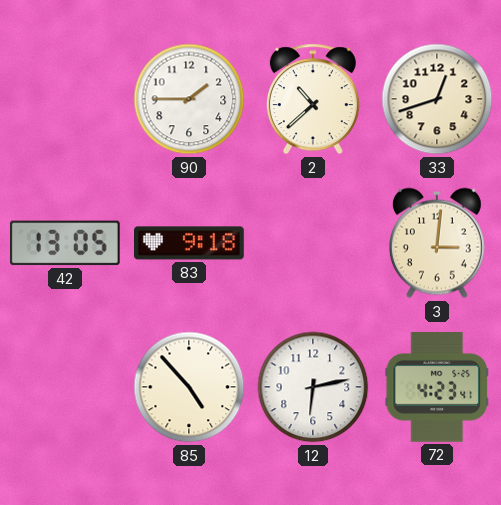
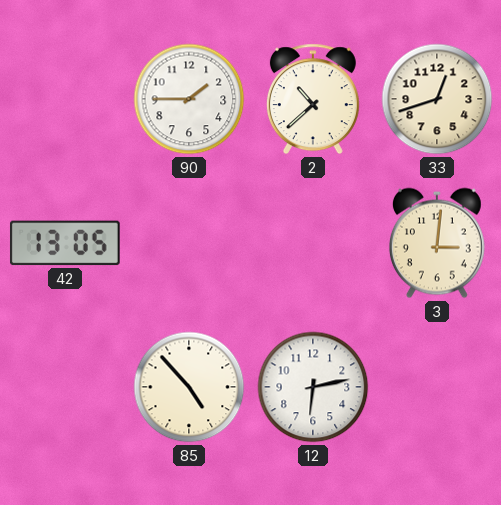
83: 9:18 -> none (190, 243)
72: 4:23 -> none (437, 387)
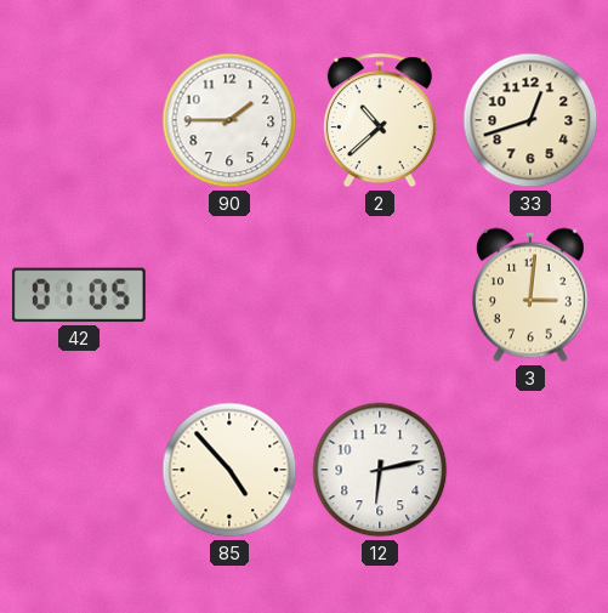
42: 13:05 -> 01:05 (79, 295)
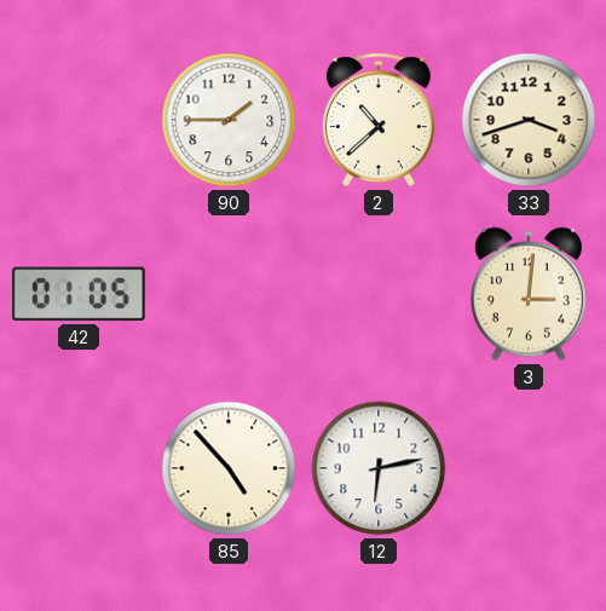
33: 12:42 -> 3:42 (529, 120)
